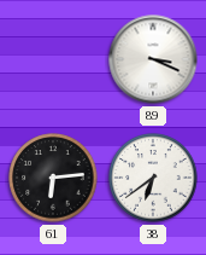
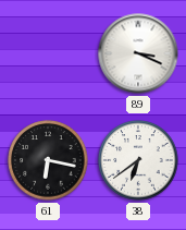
61: 6:14 -> 6:17 (48, 160)
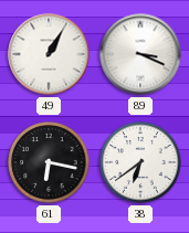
49: none -> 1:05 (49, 54)
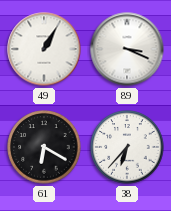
61: 6:17 -> 6:20 (44, 147)
38: 6:39 -> 6:37 (127, 147)
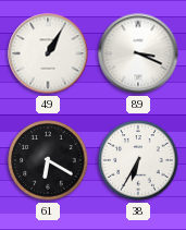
38: 6:37 -> 6:35 (138, 160)
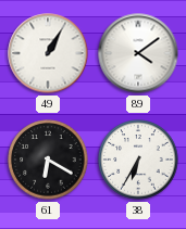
89: 3:19 -> 4:09 (138, 53)
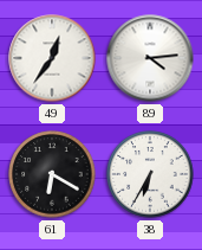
49: 1:05 -> 12:36 (52, 58)
89: 4:09 -> 4:14 (150, 58)
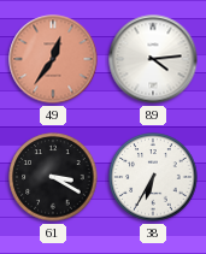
49 dial: white -> salmon (53, 59)
61: 6:20 -> 3:20 (53, 177)
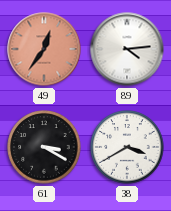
38: 6:35 -> 3:40 (127, 147)
